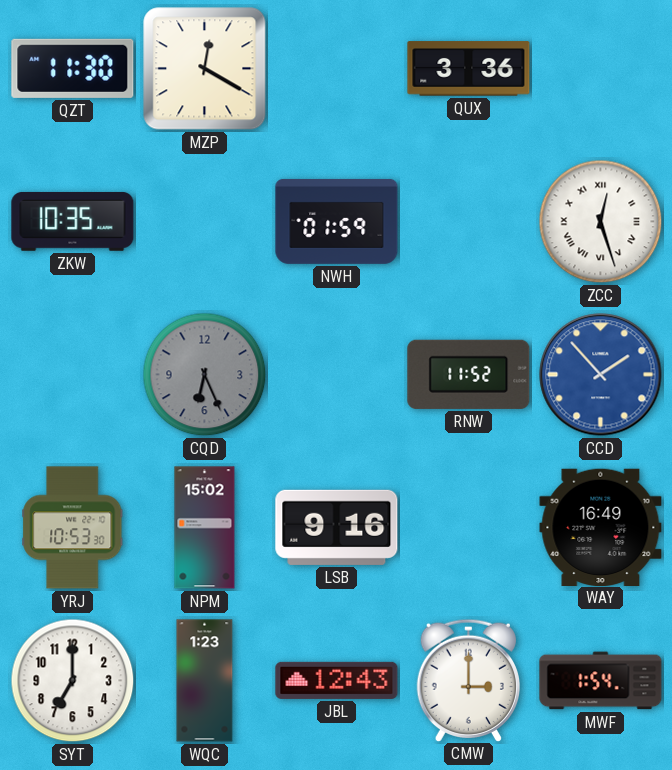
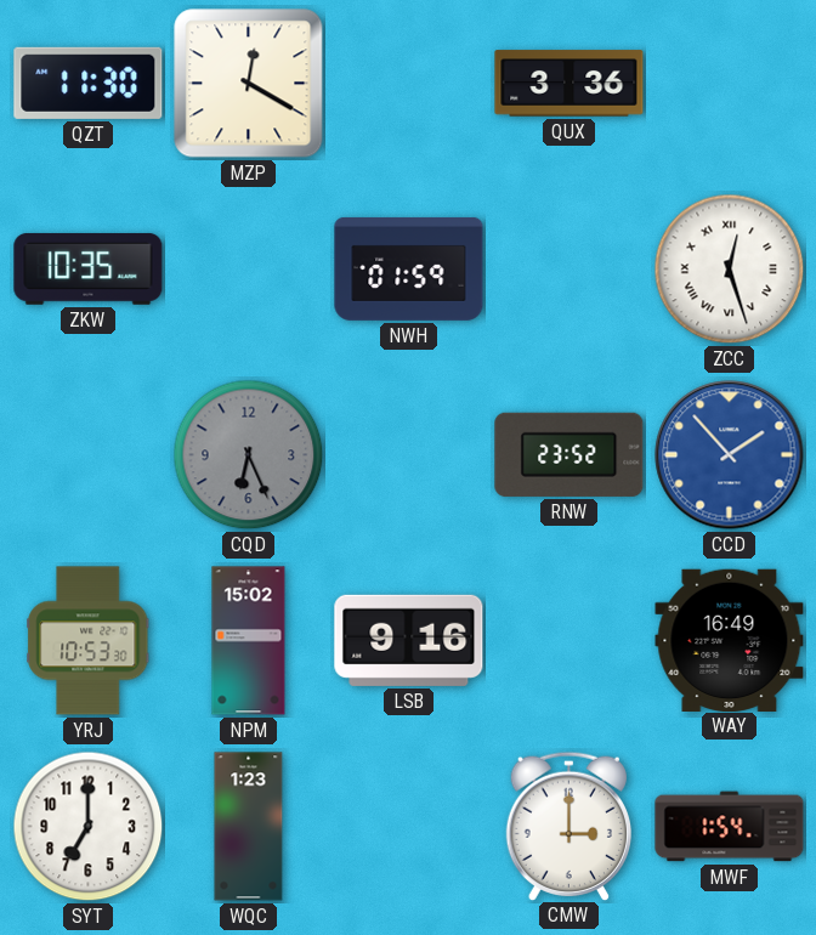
RNW: 11:52 -> 23:52 (569, 454)
JBL: 12:43 -> none (337, 680)
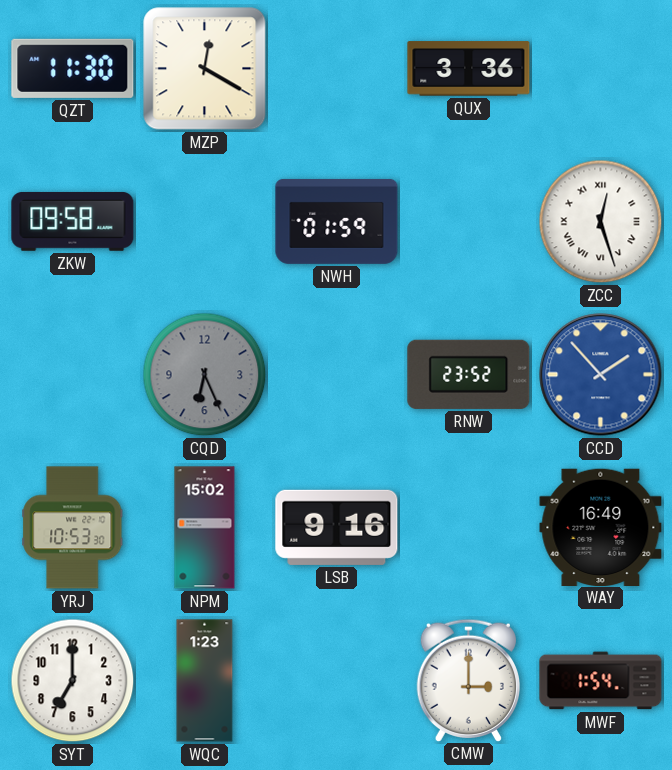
ZKW: 10:35 -> 09:58 (73, 221)
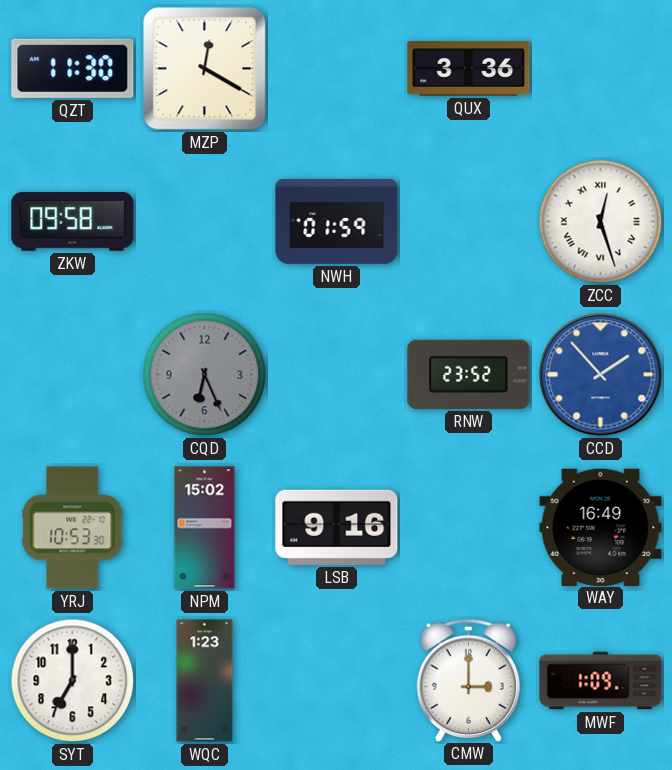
MWF: 1:54 -> 1:09 (601, 681)
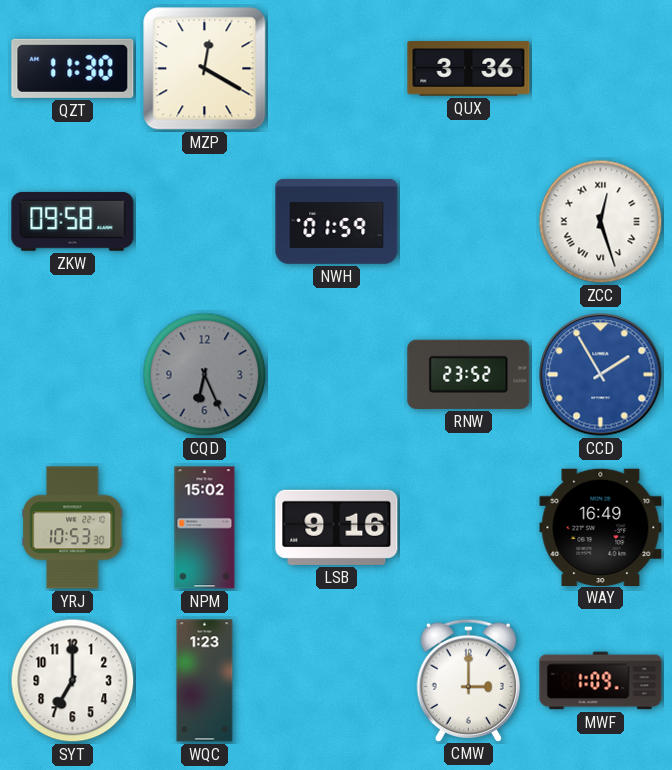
CCD: 1:53 -> 1:55 (601, 375)
